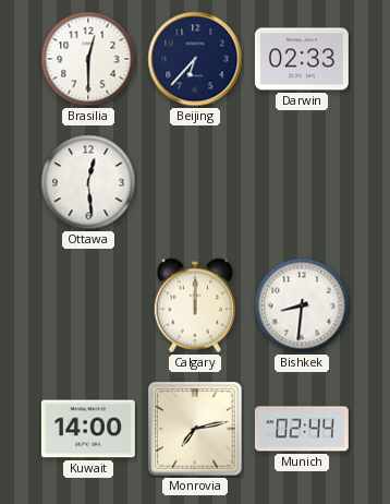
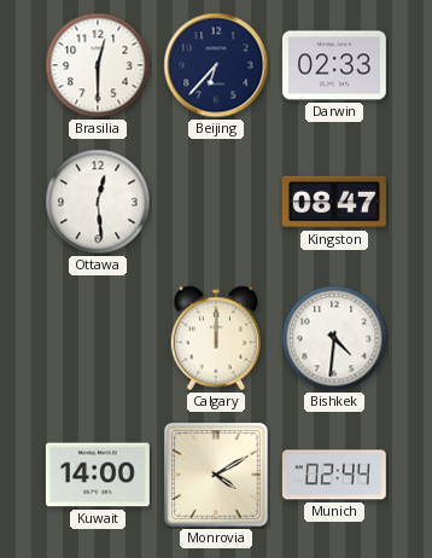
Kingston: none -> 08:47 (334, 202)
Bishkek: 8:31 -> 4:31 (334, 338)
Monrovia: 7:13 -> 4:10 (216, 475)
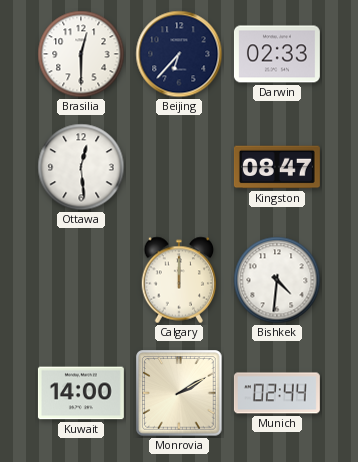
Monrovia: 4:10 -> 2:10 (179, 393)
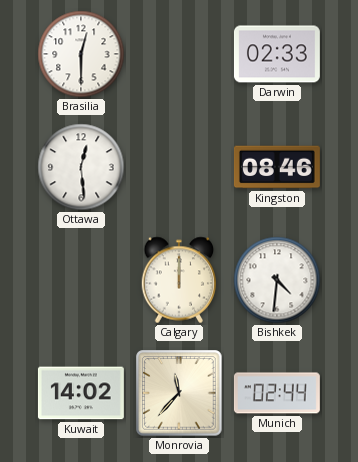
Beijing: 6:37 -> none (179, 54)
Kingston: 08:47 -> 08:46 (277, 167)
Kuwait: 14:00 -> 14:02 (81, 393)
Monrovia: 2:10 -> 11:37 (179, 393)
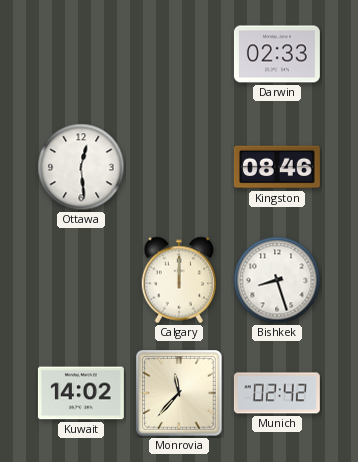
Brasilia: 12:30 -> none (81, 54)
Bishkek: 4:31 -> 8:27 (277, 280)
Munich: 02:44 -> 02:42 (277, 393)
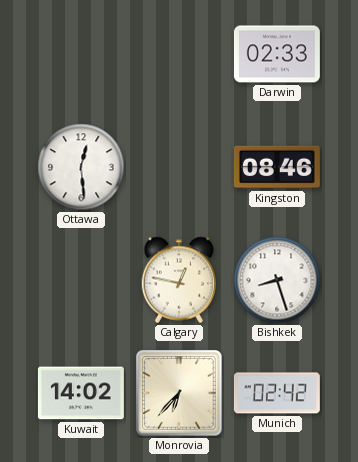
Calgary: 12:00 -> 12:47 (179, 280)
Monrovia: 11:37 -> 6:37 (179, 393)
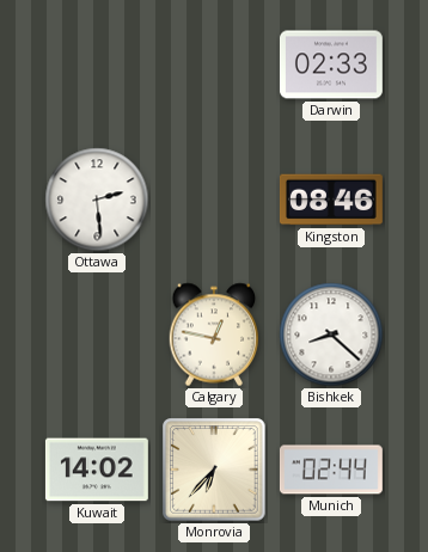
Ottawa: 12:29 -> 2:29 (97, 200)
Bishkek: 8:27 -> 8:22 (331, 335)
Munich: 02:42 -> 02:44 (331, 470)
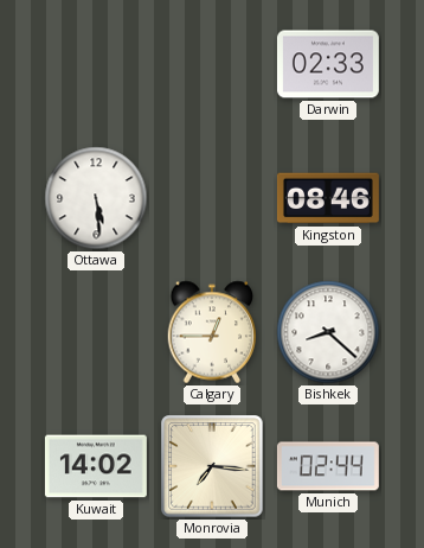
Ottawa: 2:29 -> 5:29 (96, 198)
Calgary: 12:47 -> 12:45 (212, 332)
Monrovia: 6:37 -> 7:16 (212, 466)
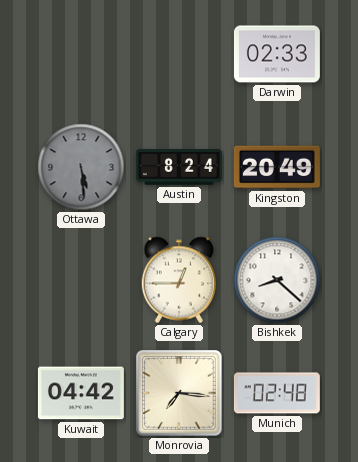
Ottawa dial: white -> grey (81, 167)
Austin: none -> 8:24 (179, 168)
Kingston: 08:46 -> 20:49 (277, 167)
Kuwait: 14:02 -> 04:42 (81, 393)
Munich: 02:44 -> 02:48 (277, 393)
